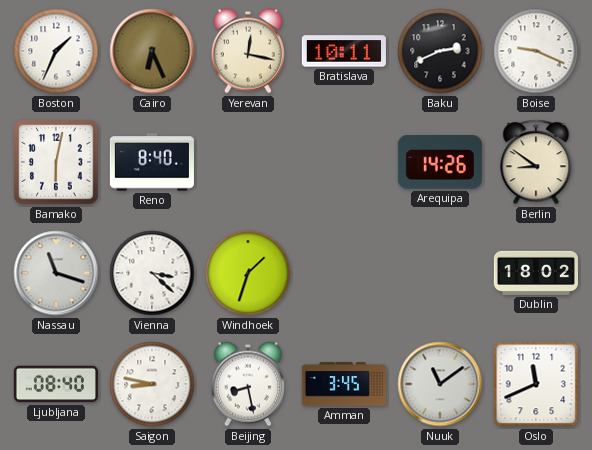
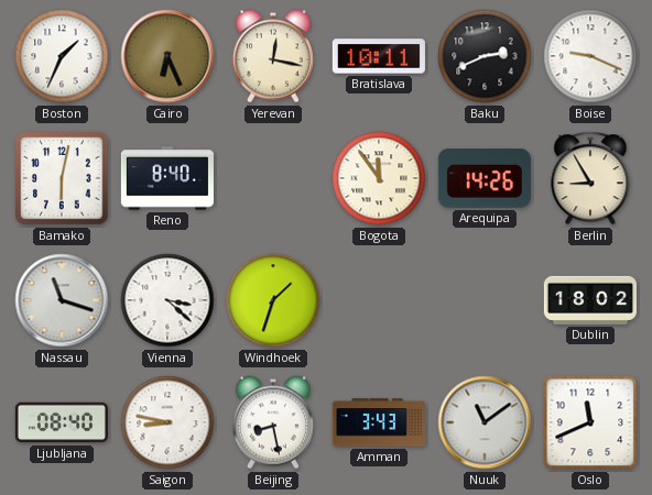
Bogota: none -> 11:54 (379, 178)
Berlin: 8:51 -> 8:55 (590, 178)
Amman: 3:45 -> 3:43 (379, 422)
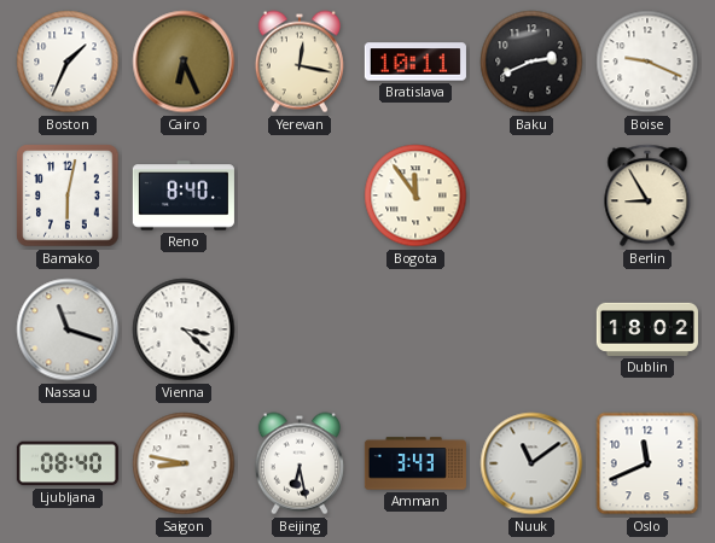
Arequipa: 14:26 -> none (485, 178)
Windhoek: 1:33 -> none (273, 300)
Beijing: 8:28 -> 6:28 (300, 463)
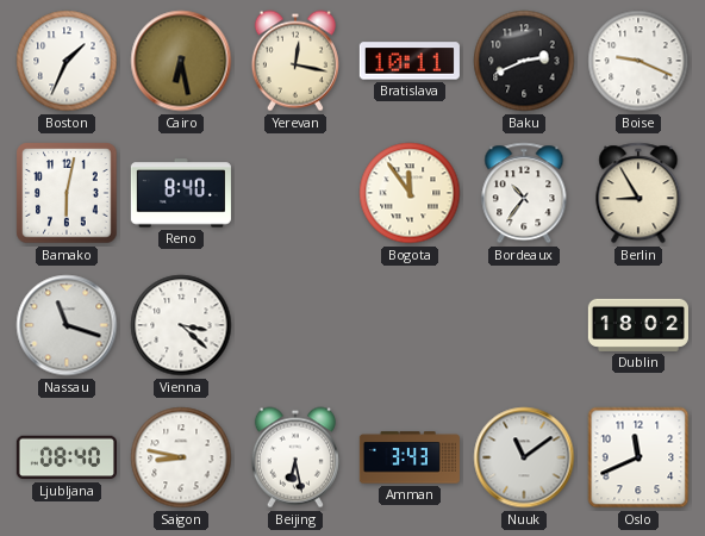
Cairo: 6:26 -> 6:28 (181, 61)
Bordeaux: none -> 10:36 (524, 193)
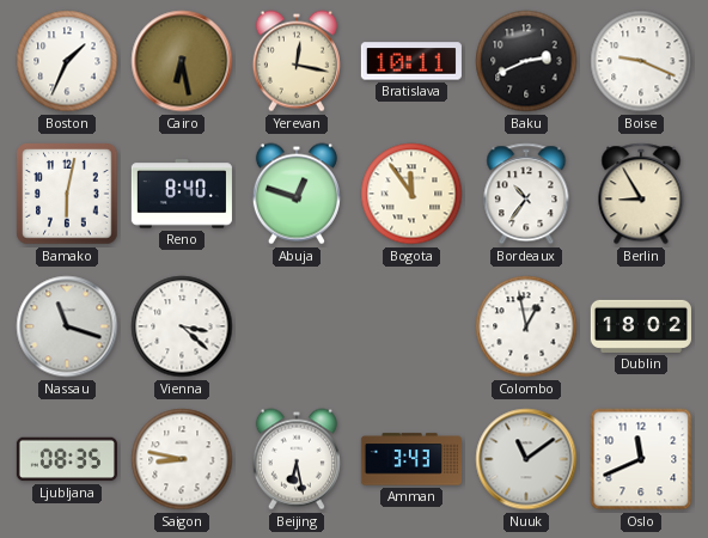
Abuja: none -> 12:48 (297, 194)
Colombo: none -> 12:58 (526, 326)
Ljubljana: 08:40 -> 08:35 (67, 459)
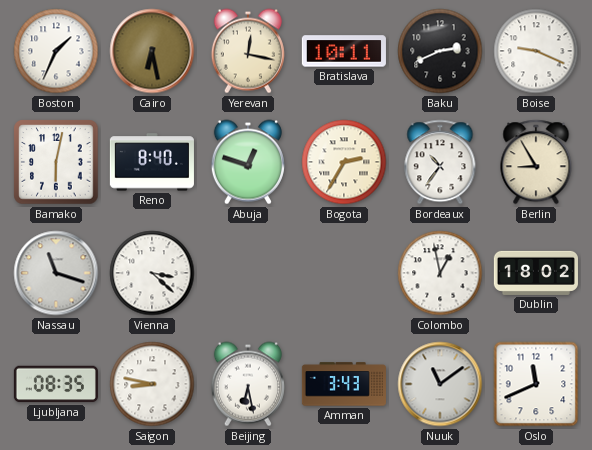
Bogota: 11:54 -> 2:35 (344, 162)
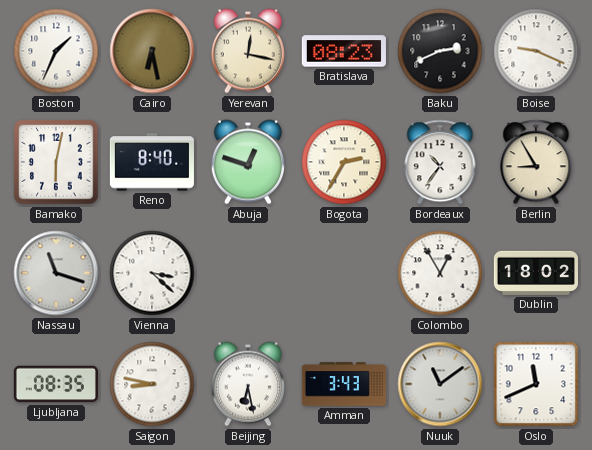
Bratislava: 10:11 -> 08:23 (344, 51)
Colombo: 12:58 -> 12:55 (440, 273)
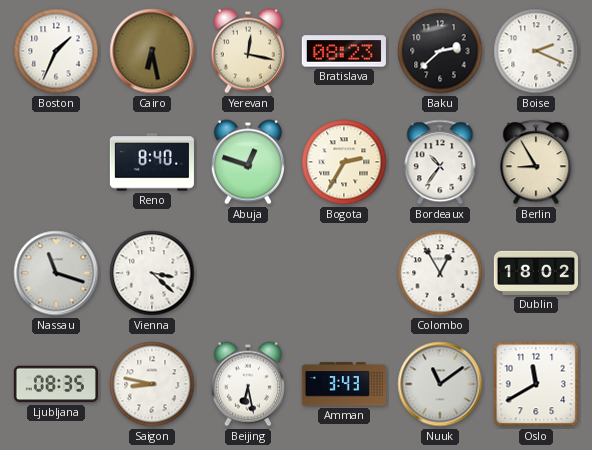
Baku: 2:41 -> 2:38 (440, 51)
Boise: 9:19 -> 2:19 (536, 51)
Bamako: 6:02 -> none (56, 162)
Oslo: 11:41 -> 11:40 (536, 384)
